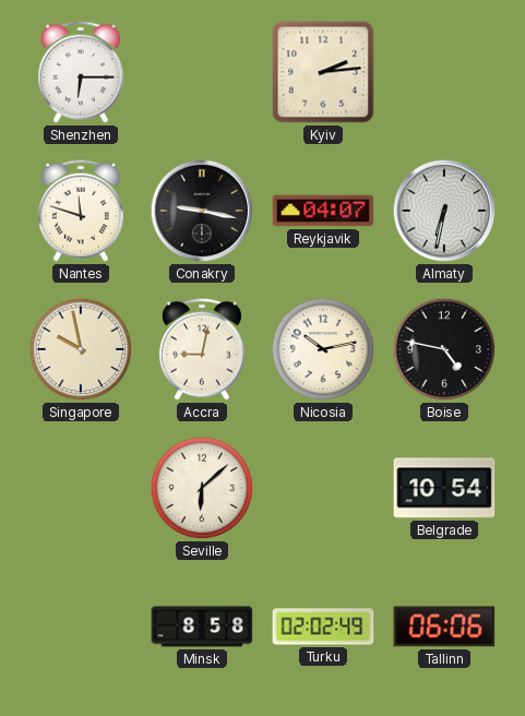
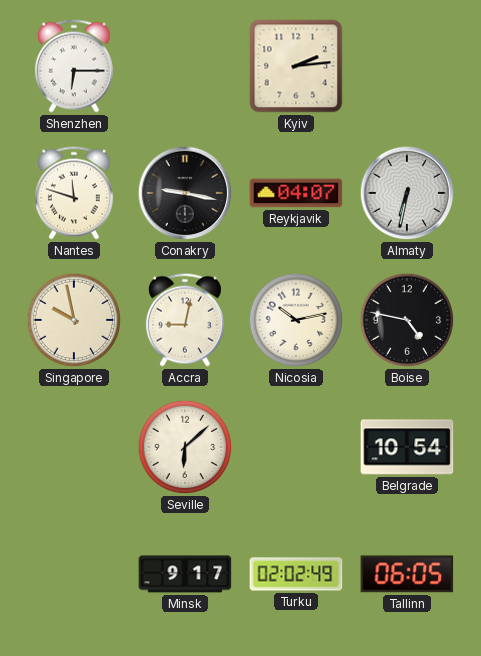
Minsk: 8:58 -> 9:17 (185, 574)
Tallinn: 06:06 -> 06:05 (407, 574)
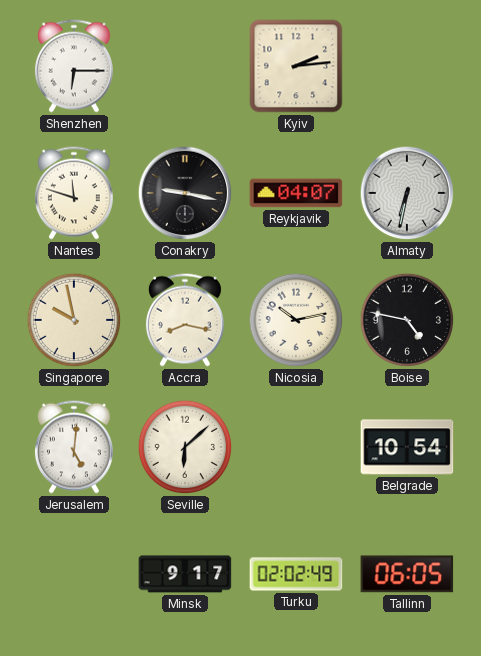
Accra: 9:02 -> 8:17 (185, 320)
Jerusalem: none -> 5:01 (74, 447)
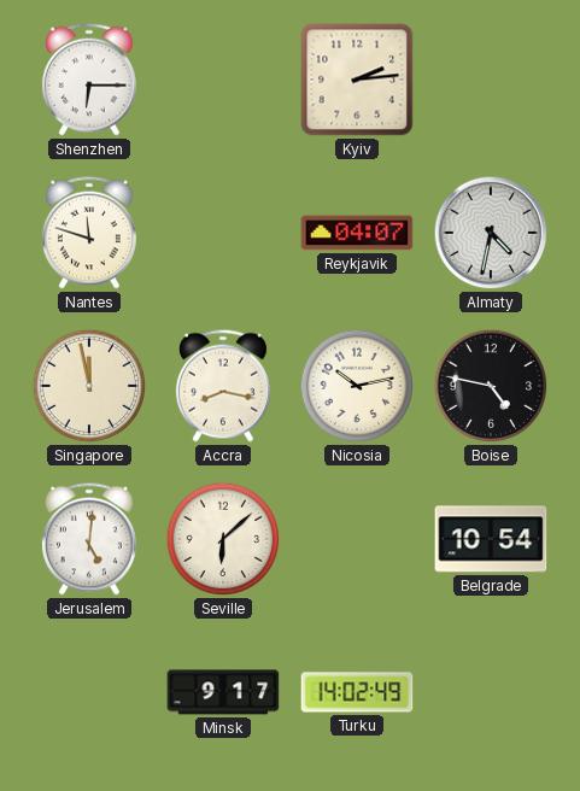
Conakry: 9:17 -> none (185, 193)
Almaty: 6:32 -> 4:32 (491, 233)
Singapore: 9:58 -> 11:58 (89, 386)
Turku: 02:02 -> 14:02 (357, 692)
Tallinn: 06:05 -> none (407, 574)
